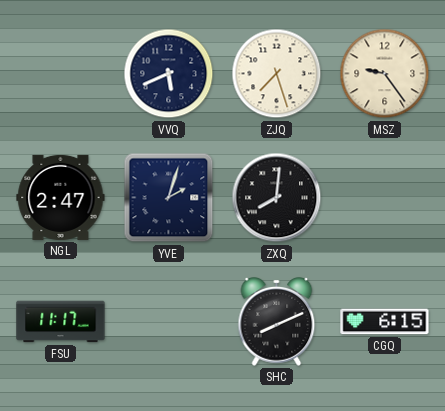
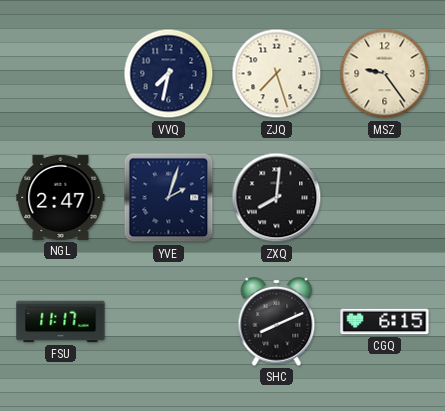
VVQ: 5:41 -> 7:32 (169, 74)
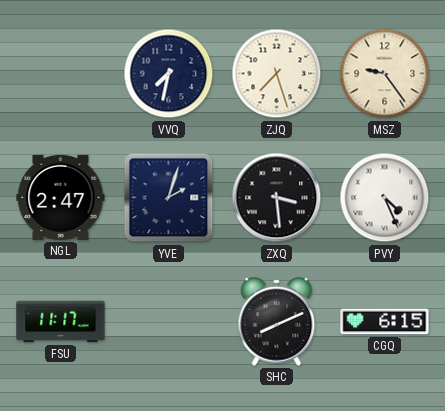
ZXQ: 8:01 -> 3:29 (277, 198)
PVY: none -> 4:26 (385, 198)
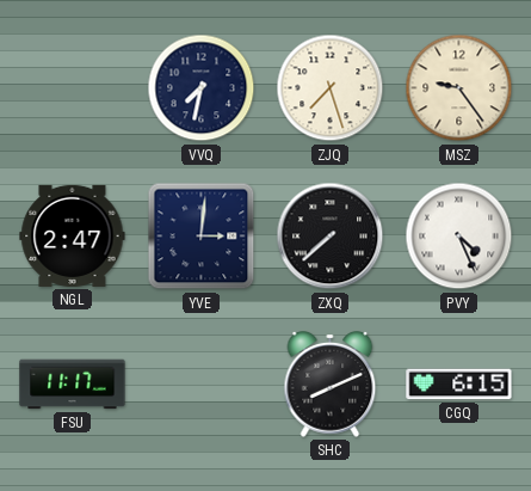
YVE: 2:03 -> 3:01 (202, 237)
ZXQ: 3:29 -> 7:38 (331, 237)
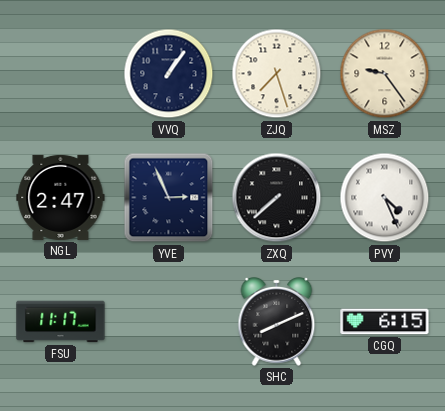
VVQ: 7:32 -> 1:06 (169, 74)
YVE: 3:01 -> 2:56 (169, 198)
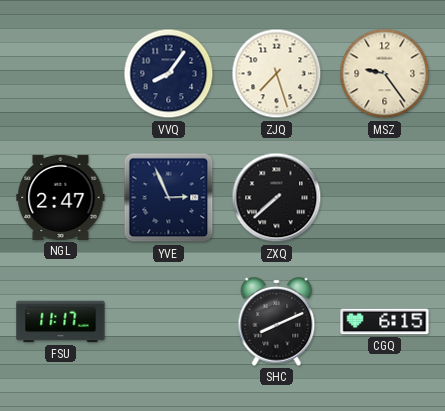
VVQ: 1:06 -> 8:06 (169, 74)
PVY: 4:26 -> none (385, 198)
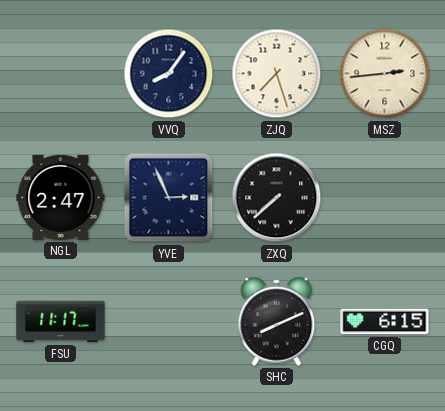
MSZ: 9:24 -> 2:44 (385, 74)
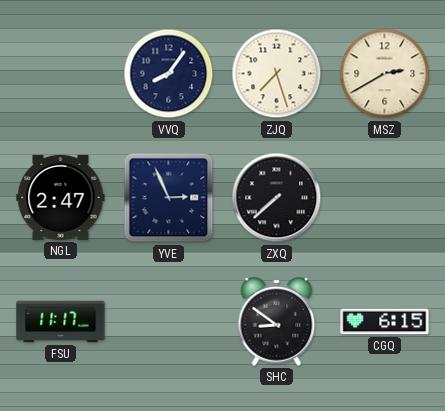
MSZ: 2:44 -> 2:40 (385, 74)
SHC: 8:11 -> 8:51 (277, 322)
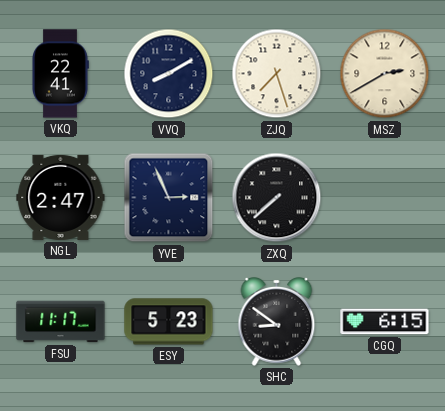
VKQ: none -> 22:41 (61, 74)
VVQ: 8:06 -> 8:10 (169, 74)
ESY: none -> 5:23 (169, 322)
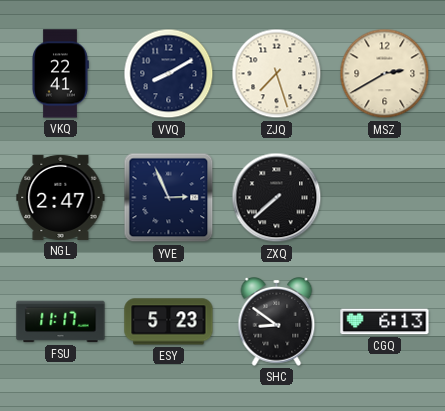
CGQ: 6:15 -> 6:13 (385, 322)
